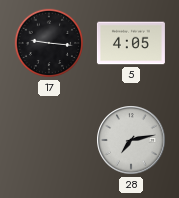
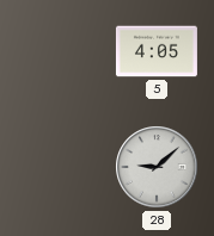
17: 9:16 -> none (49, 43)
28: 7:13 -> 9:08 (157, 167)
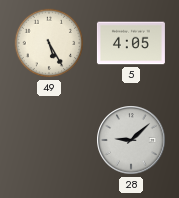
49: none -> 5:25 (49, 43)
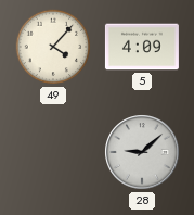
49: 5:25 -> 4:07 (53, 47)
5: 4:05 -> 4:09 (142, 47)
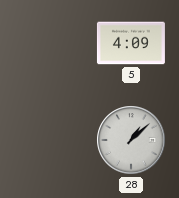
49: 4:07 -> none (53, 47)
28: 9:08 -> 1:08 (131, 140)
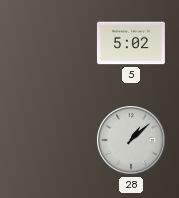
5: 4:09 -> 5:02 (131, 43)
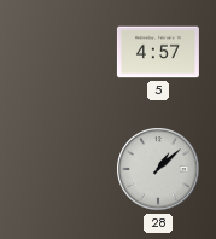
5: 5:02 -> 4:57 (158, 52)
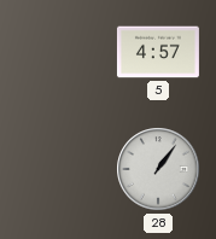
28: 1:08 -> 1:06 (158, 169)
